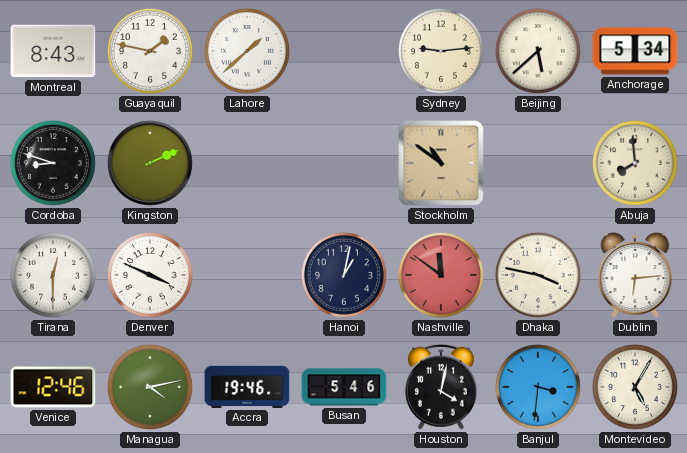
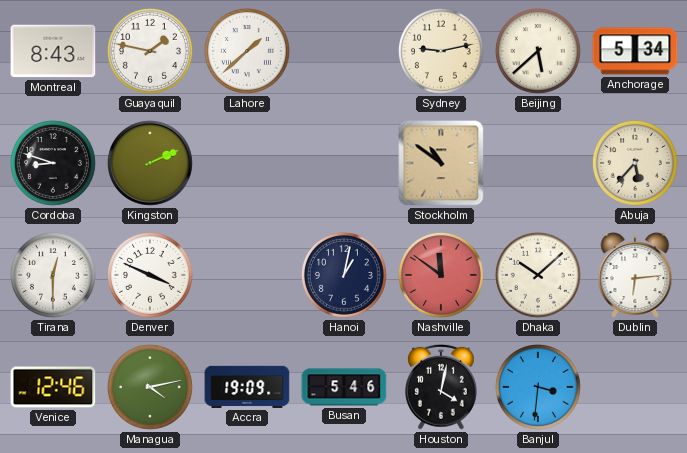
Sydney: 9:14 -> 9:13 (441, 51)
Abuja: 7:59 -> 5:37 (635, 163)
Dhaka: 3:47 -> 10:08 (538, 275)
Accra: 19:46 -> 19:09 (247, 387)
Montevideo: 5:05 -> none (635, 387)
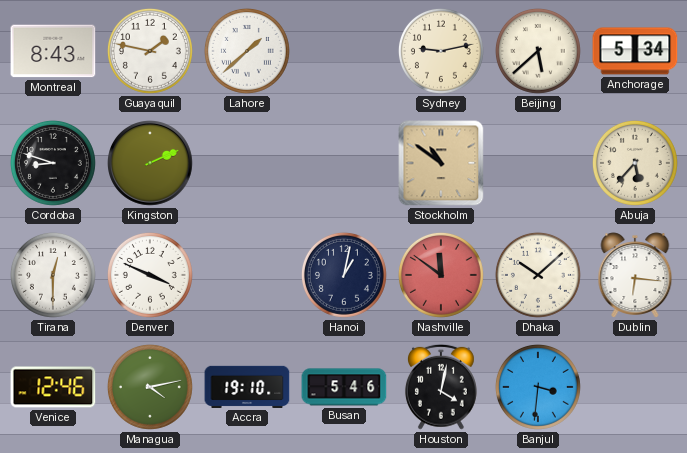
Dublin: 6:14 -> 6:16 (635, 275)
Accra: 19:09 -> 19:10 (247, 387)
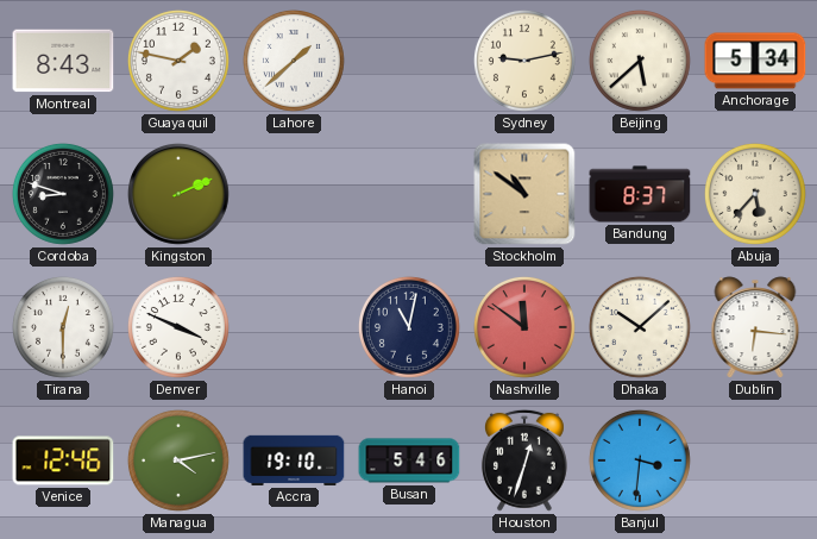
Bandung: none -> 8:37 (640, 194)
Hanoi: 1:02 -> 11:02 (409, 327)
Houston: 4:02 -> 12:33 (524, 460)
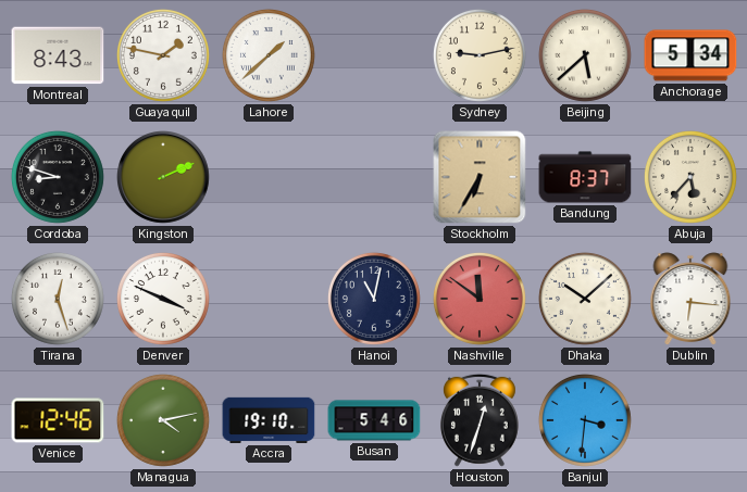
Stockholm: 10:51 -> 6:35 (480, 177)
Tirana: 12:30 -> 12:27 (58, 299)
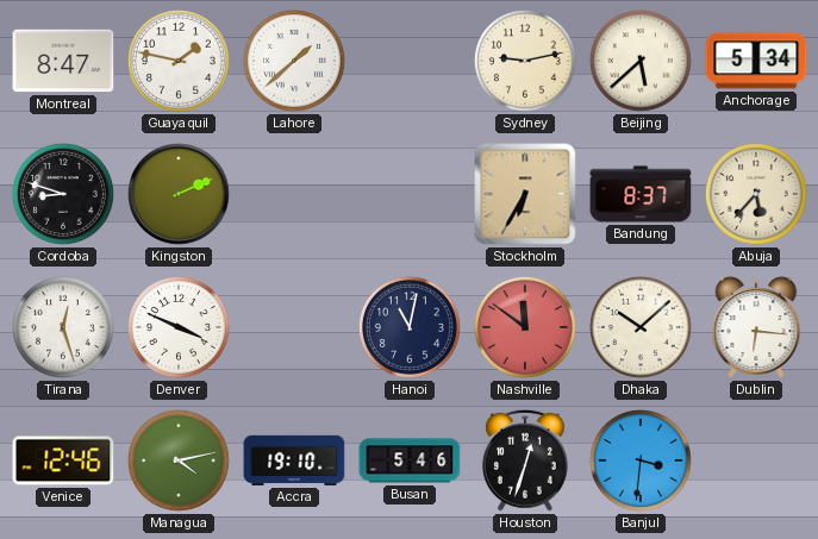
Montreal: 8:43 -> 8:47 (63, 61)
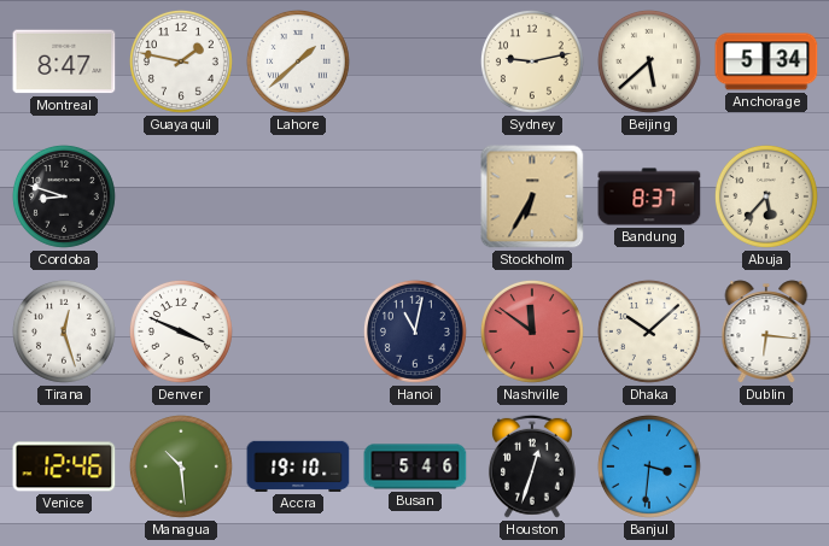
Kingston: 2:11 -> none (180, 195)
Managua: 4:13 -> 10:29 (181, 466)
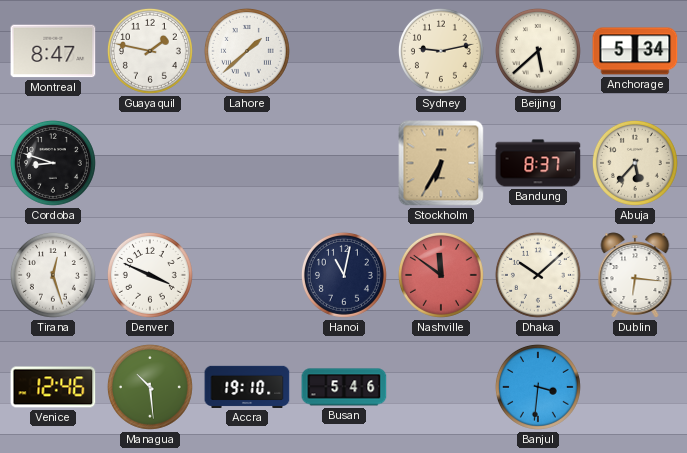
Houston: 12:33 -> none (532, 466)
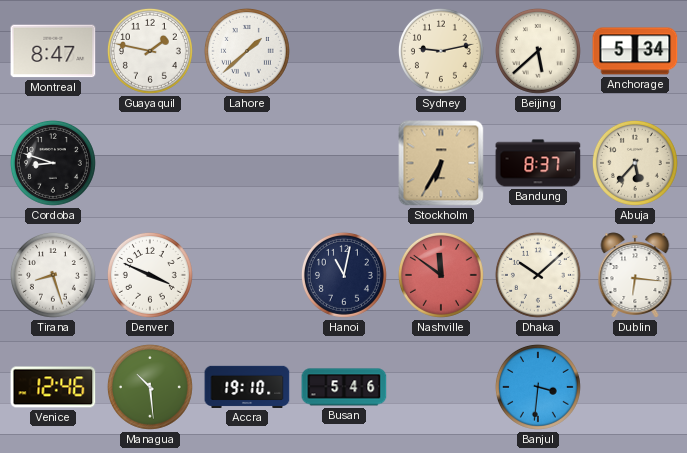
Tirana: 12:27 -> 8:27 (53, 275)
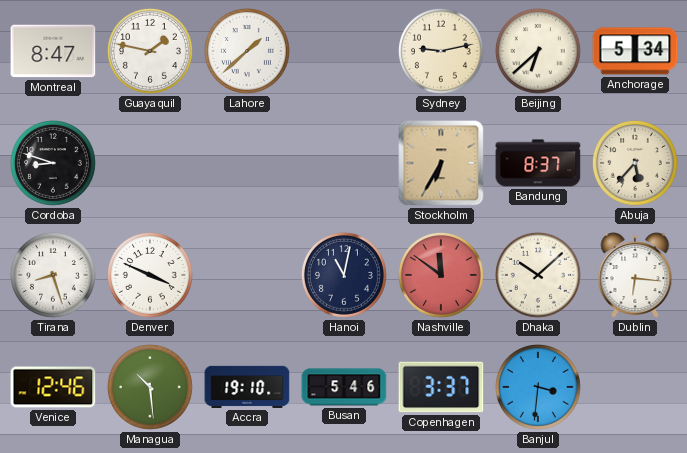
Beijing: 5:38 -> 6:38 (538, 51)
Copenhagen: none -> 3:37 (441, 387)
